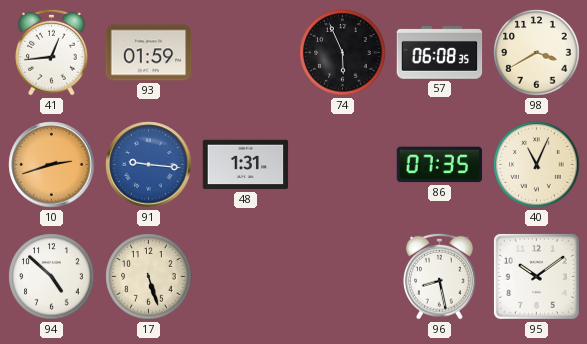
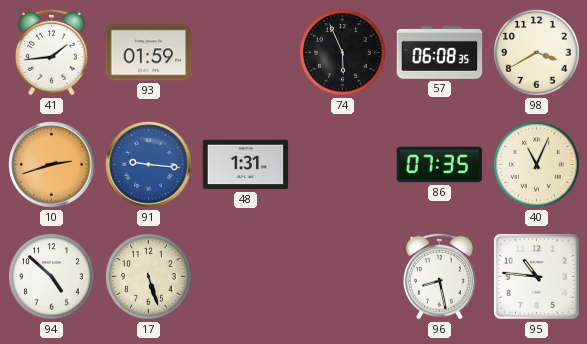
41: 12:44 -> 1:44 (52, 52)
95: 10:09 -> 10:46 (536, 276)
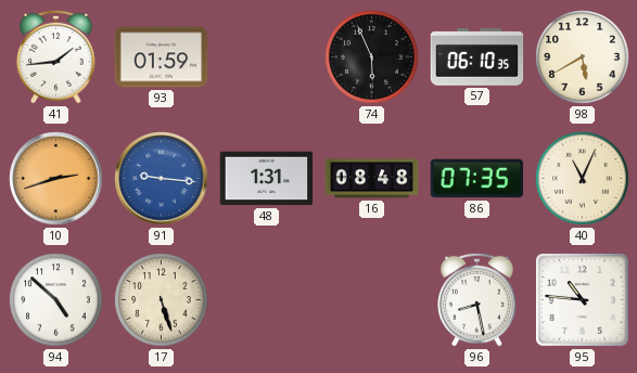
57: 06:08 -> 06:10 (477, 57)
98: 3:40 -> 5:40 (583, 57)
16: none -> 08:48 (372, 179)
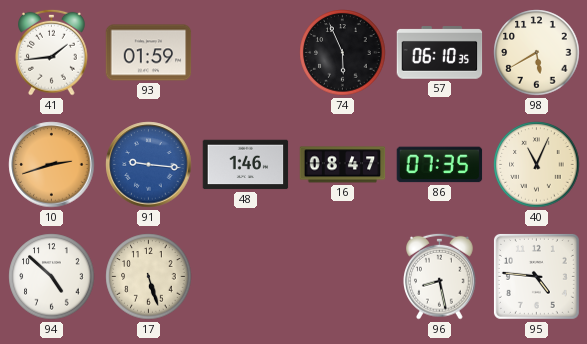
48: 1:31 -> 1:46 (246, 165)
16: 08:48 -> 08:47 (343, 165)
95: 10:46 -> 4:46 (536, 276)
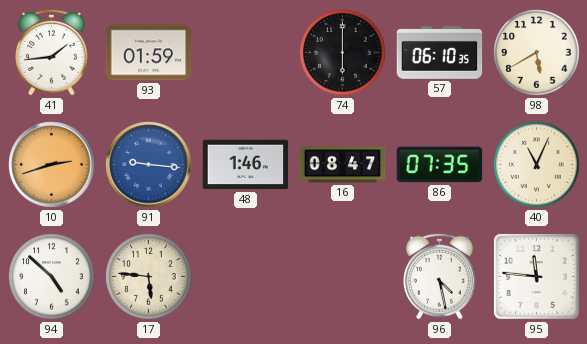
74: 5:56 -> 6:00 (343, 53)
17: 5:27 -> 5:46 (149, 277)
96: 8:28 -> 4:28 (440, 276)
95: 4:46 -> 11:46 (536, 276)
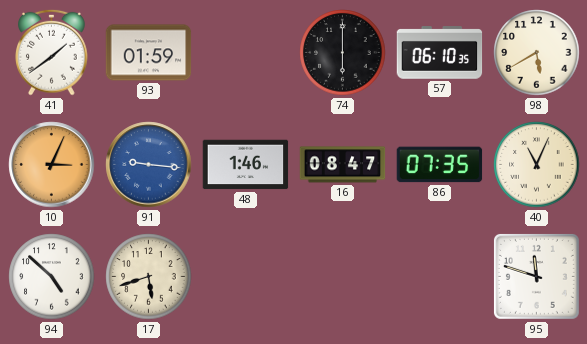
41: 1:44 -> 1:39 (52, 52)
10: 2:42 -> 3:04 (52, 165)
17: 5:46 -> 5:42 (149, 277)
96: 4:28 -> none (440, 276)
95: 11:46 -> 11:48 (536, 276)
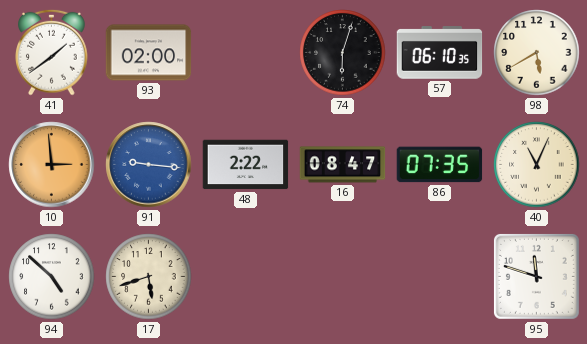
93: 01:59 -> 02:00 (149, 53)
74: 6:00 -> 6:03 (343, 53)
10: 3:04 -> 2:59 (52, 165)
48: 1:46 -> 2:22 (246, 165)
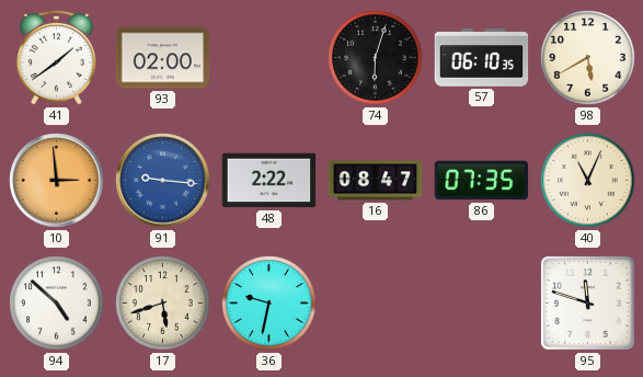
36: none -> 9:32 (269, 304)
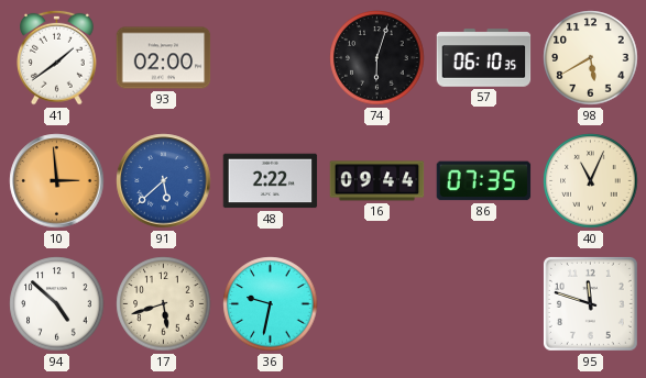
91: 9:16 -> 5:38 (164, 181)
16: 08:47 -> 09:44 (377, 181)
